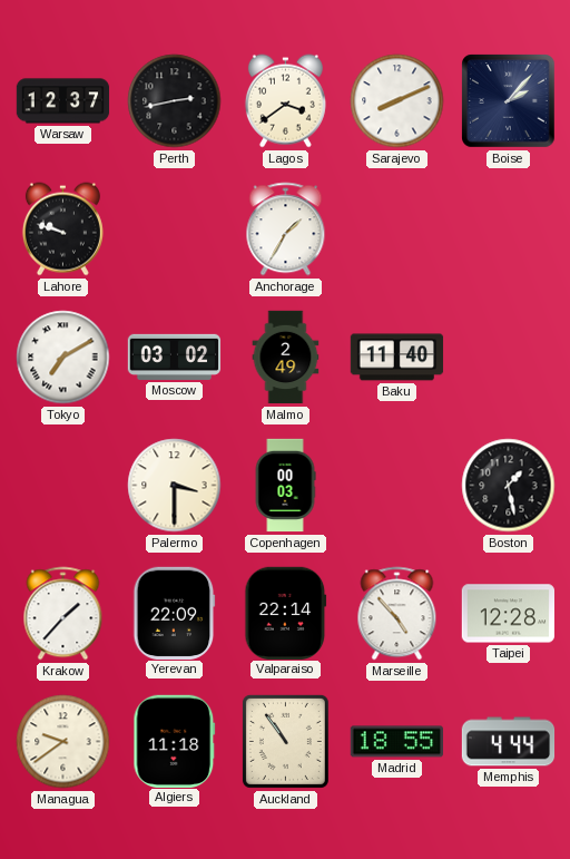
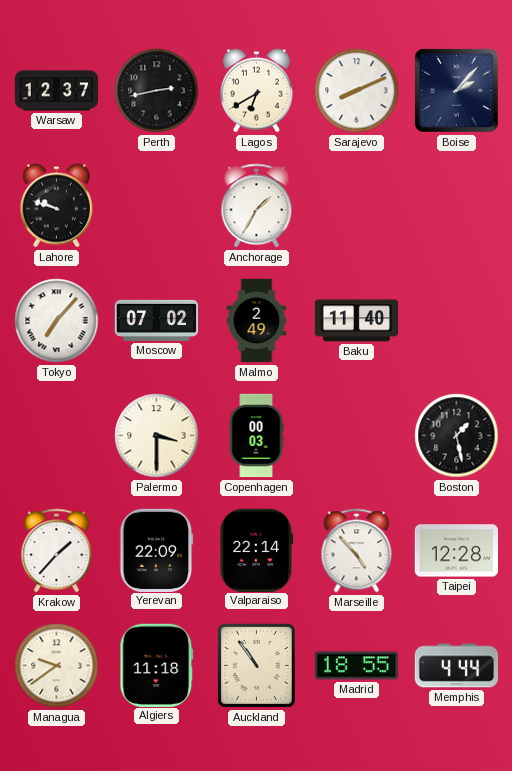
Lagos: 3:39 -> 6:40 (256, 91)
Tokyo: 7:10 -> 7:07 (57, 321)
Moscow: 03:02 -> 07:02 (157, 320)
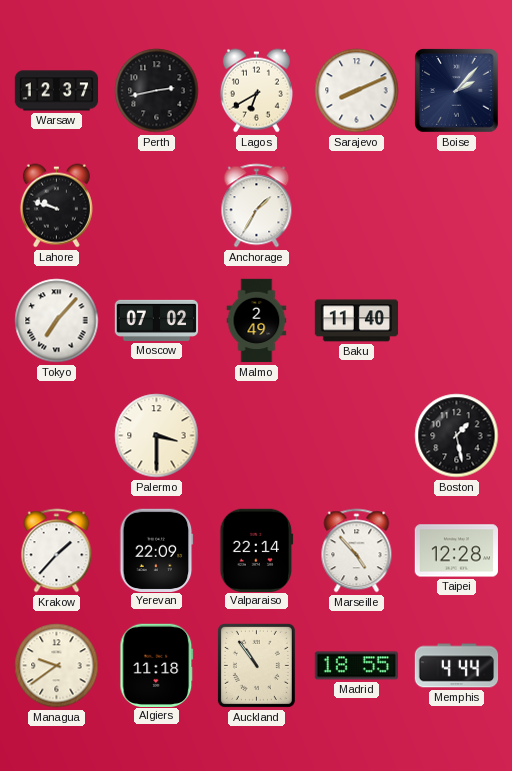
Copenhagen: 00:03 -> none (256, 436)
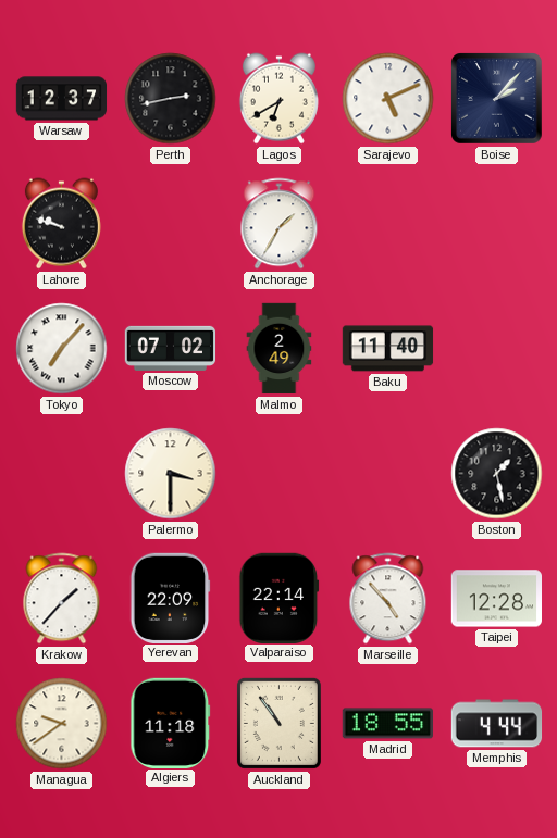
Sarajevo: 8:11 -> 5:11 (388, 99)
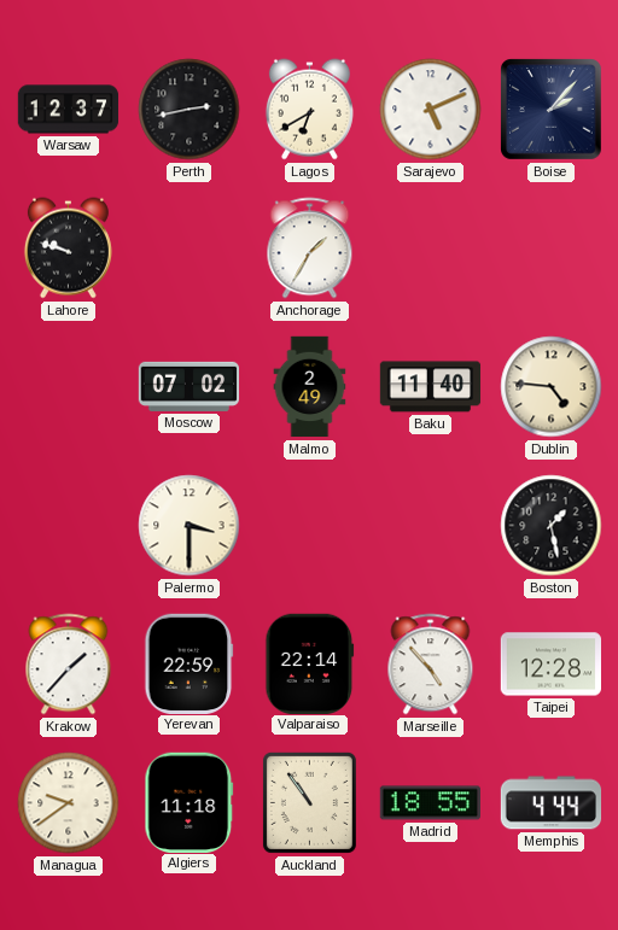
Tokyo: 7:07 -> none (62, 349)
Dublin: none -> 4:46 (552, 387)
Yerevan: 22:09 -> 22:59 (190, 663)
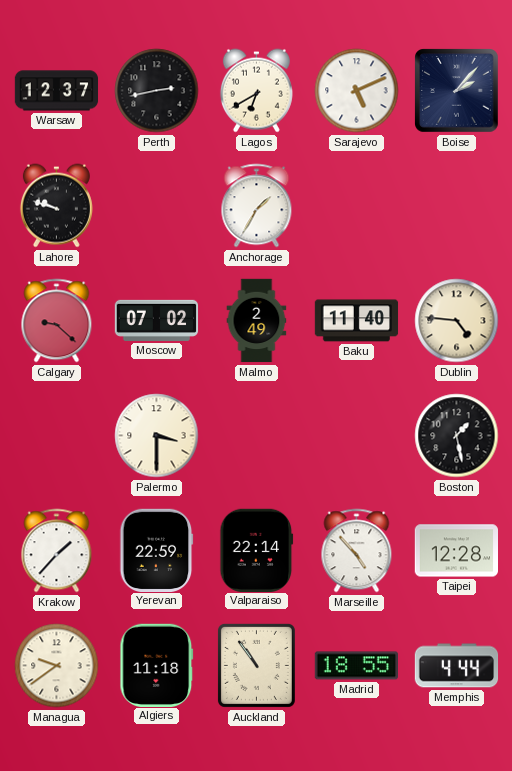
Calgary: none -> 9:22 (57, 321)
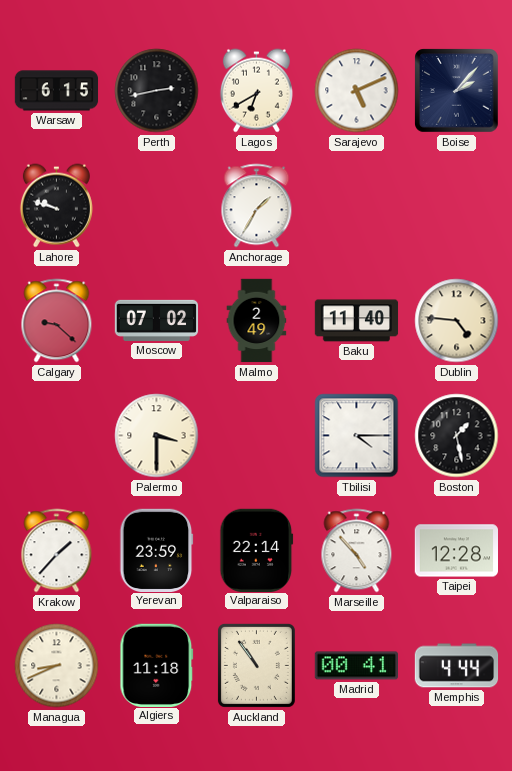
Warsaw: 12:37 -> 6:15 (57, 91)
Tbilisi: none -> 4:15 (357, 436)
Yerevan: 22:59 -> 23:59 (157, 550)
Managua: 9:39 -> 8:41 (57, 666)
Madrid: 18:55 -> 00:41 (356, 666)
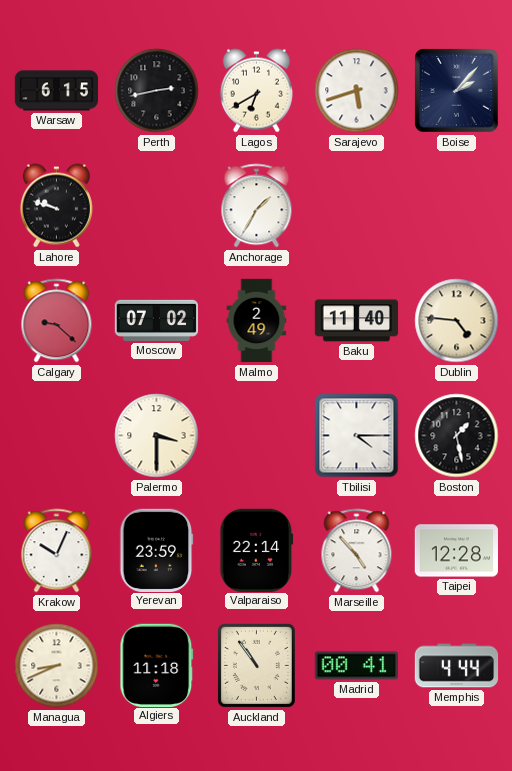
Sarajevo: 5:11 -> 5:42 (357, 91)
Krakow: 1:37 -> 10:04 (57, 551)
